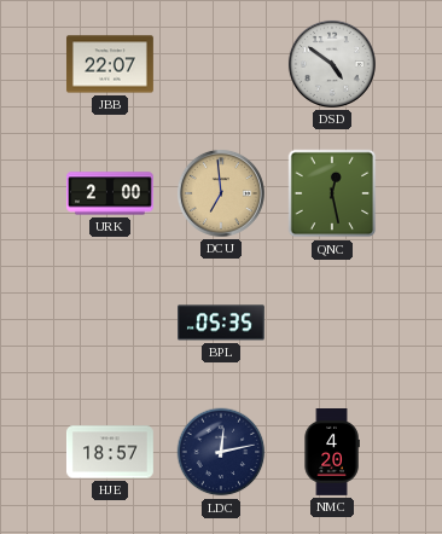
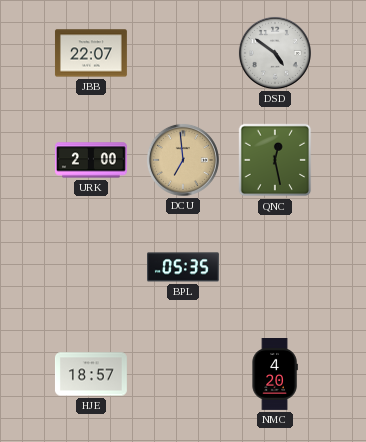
LDC: 12:13 -> none (221, 452)
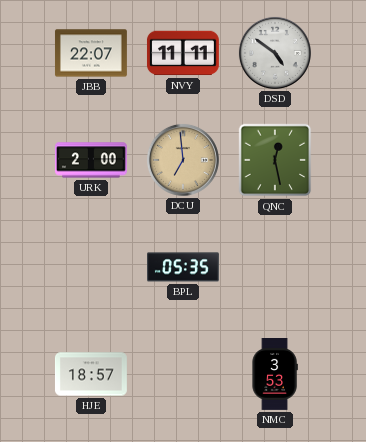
NVY: none -> 11:11 (183, 53)
NMC: 4:20 -> 3:53 (275, 375)
